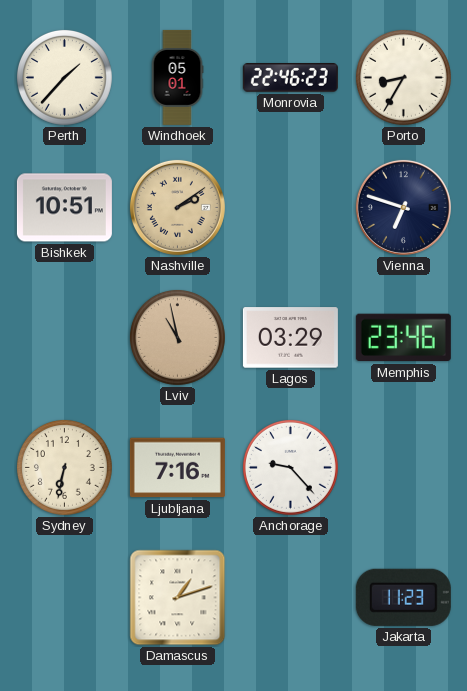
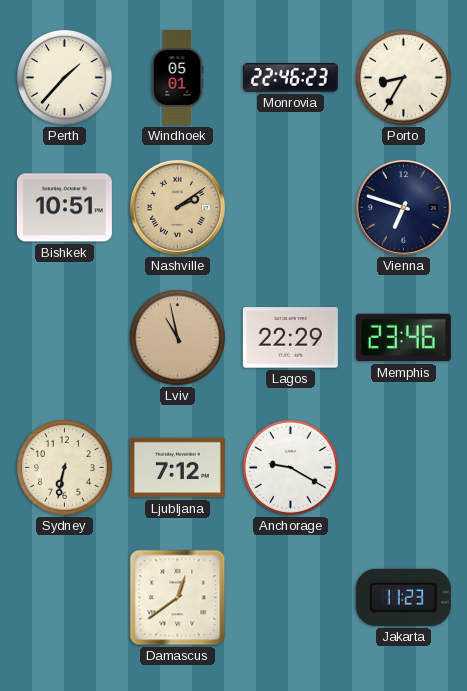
Lagos: 03:29 -> 22:29 (290, 338)
Ljubljana: 7:16 -> 7:12 (177, 468)
Anchorage: 9:23 -> 9:20 (290, 467)
Damascus: 1:12 -> 12:39 (178, 598)
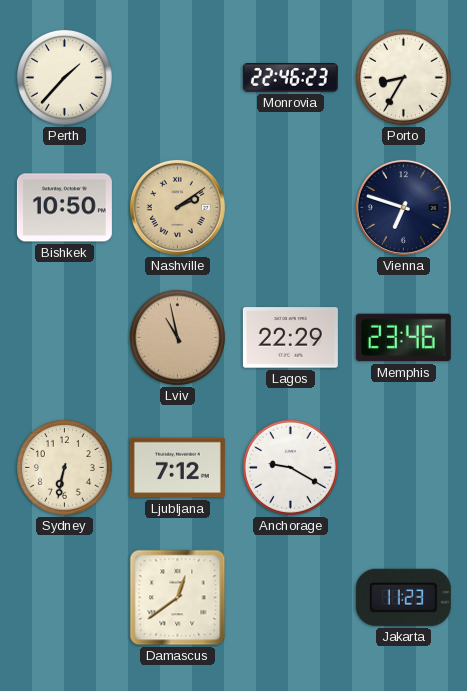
Windhoek: 05:01 -> none (177, 77)
Bishkek: 10:51 -> 10:50 (64, 208)
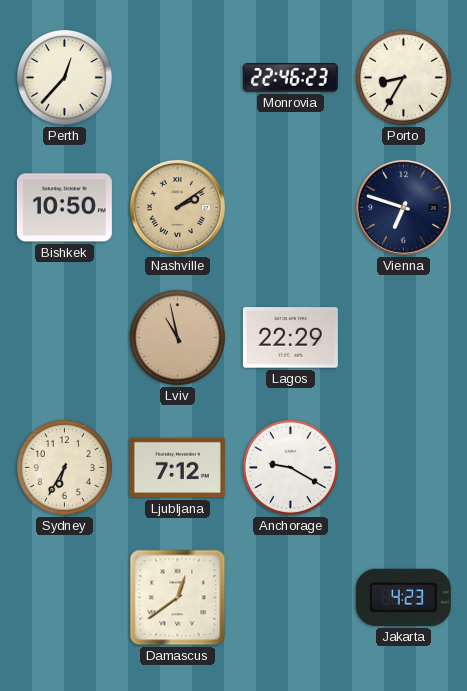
Perth: 1:37 -> 12:37 (64, 77)
Memphis: 23:46 -> none (403, 338)
Sydney: 6:32 -> 6:35 (64, 467)
Jakarta: 11:23 -> 4:23 (403, 597)
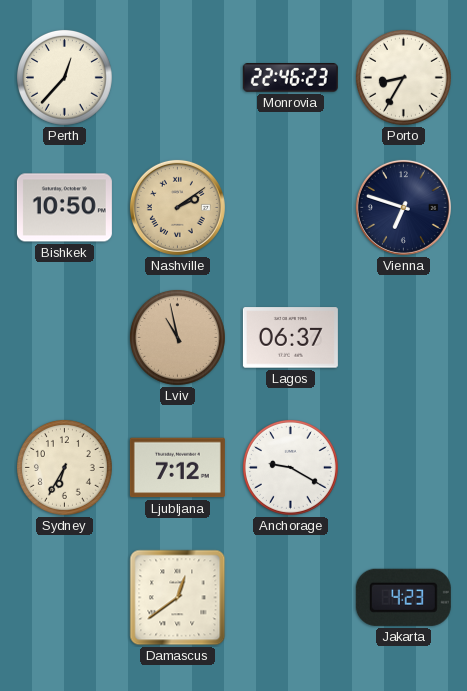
Lagos: 22:29 -> 06:37 (290, 338)
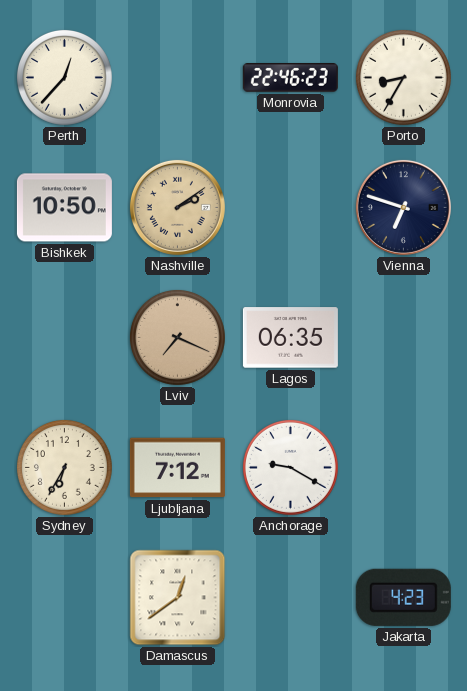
Lviv: 10:58 -> 7:19 (177, 337)
Lagos: 06:37 -> 06:35 (290, 338)
